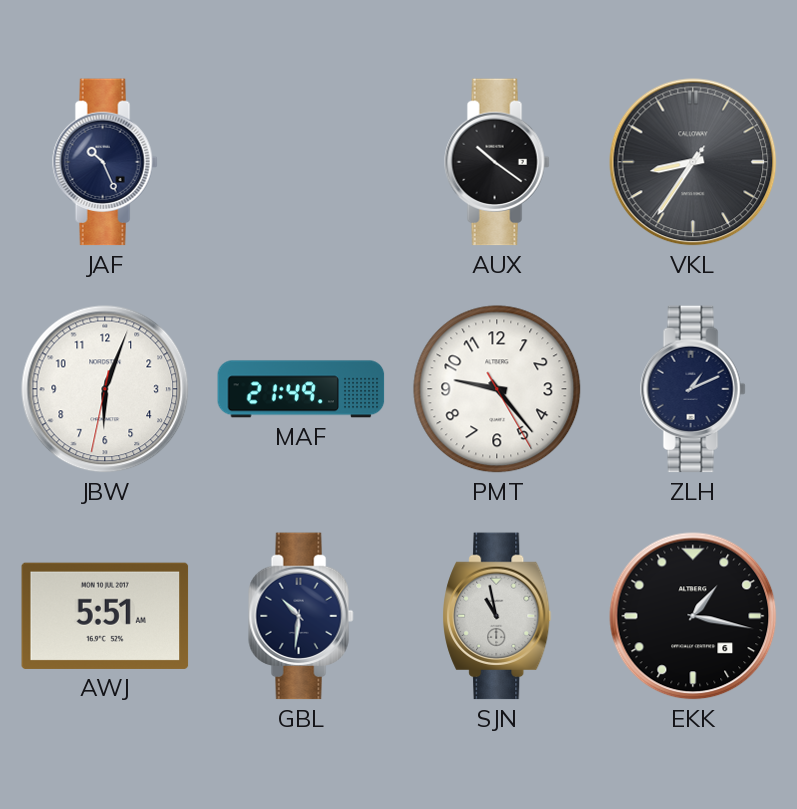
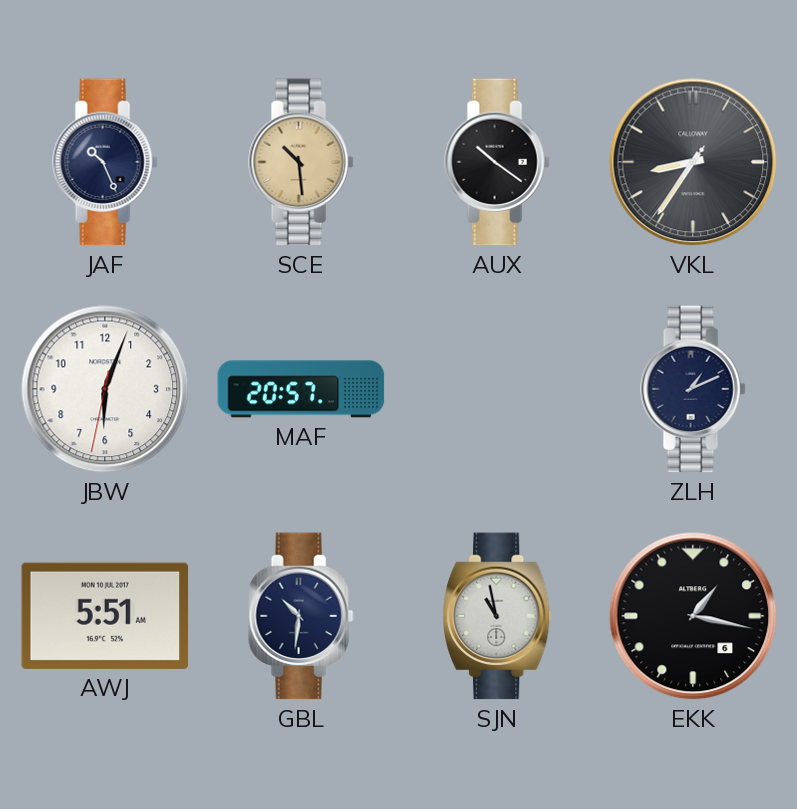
SCE: none -> 10:29 (301, 162)
MAF: 21:49 -> 20:57 (301, 389)
PMT: 9:23 -> none (497, 389)
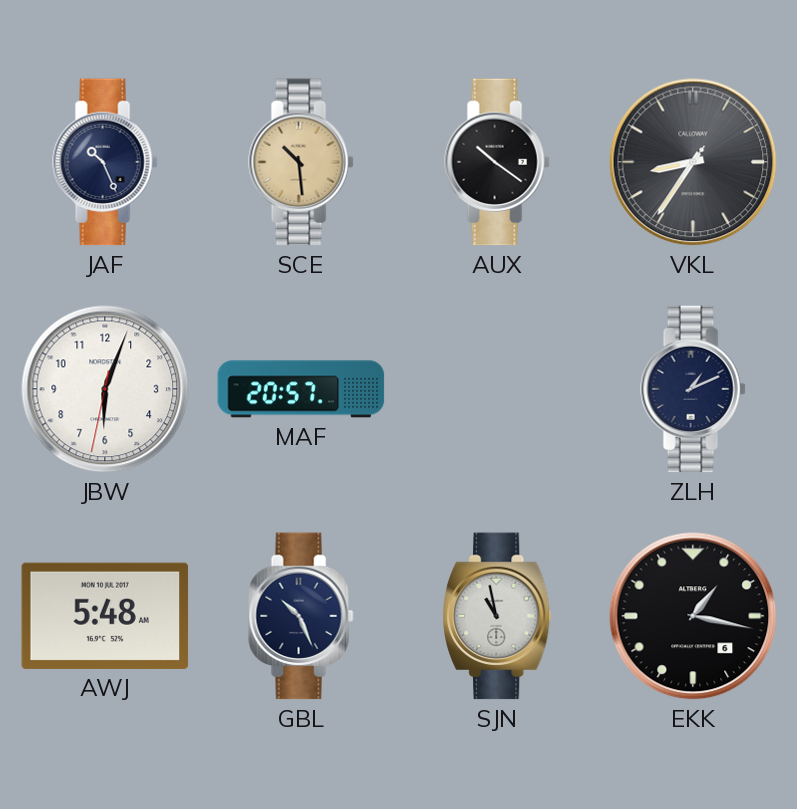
AWJ: 5:51 -> 5:48 (105, 616)
GBL: 10:31 -> 10:26 (301, 616)
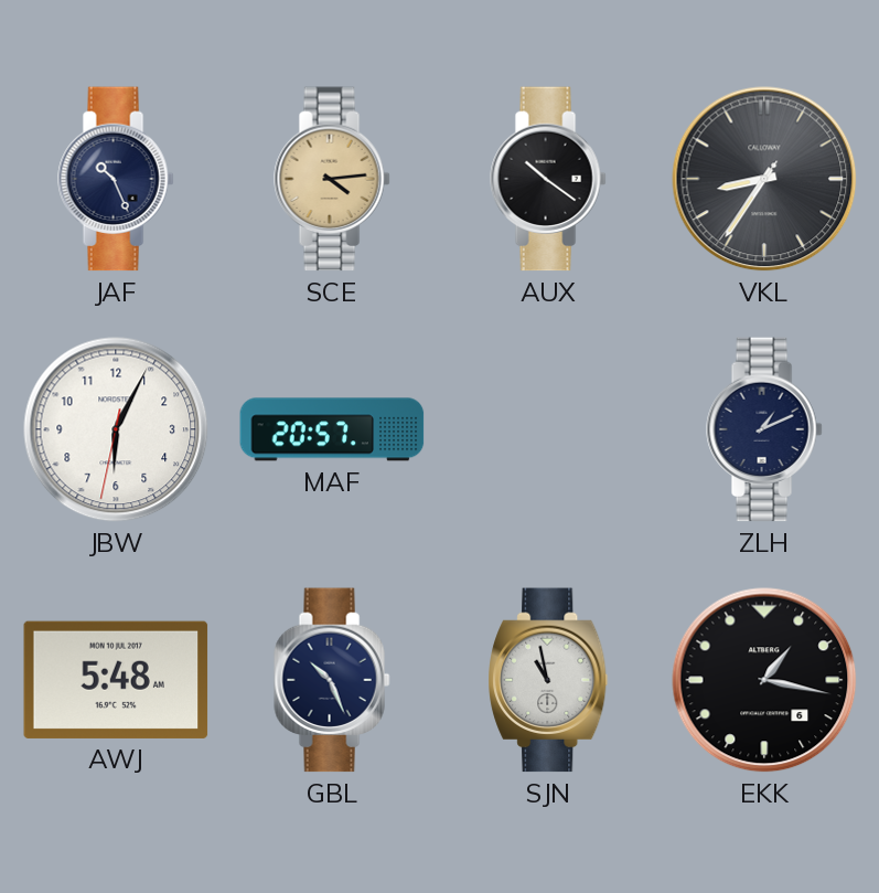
SCE: 10:29 -> 4:14 (332, 179)
JBW: 6:03 -> 6:04 (116, 429)
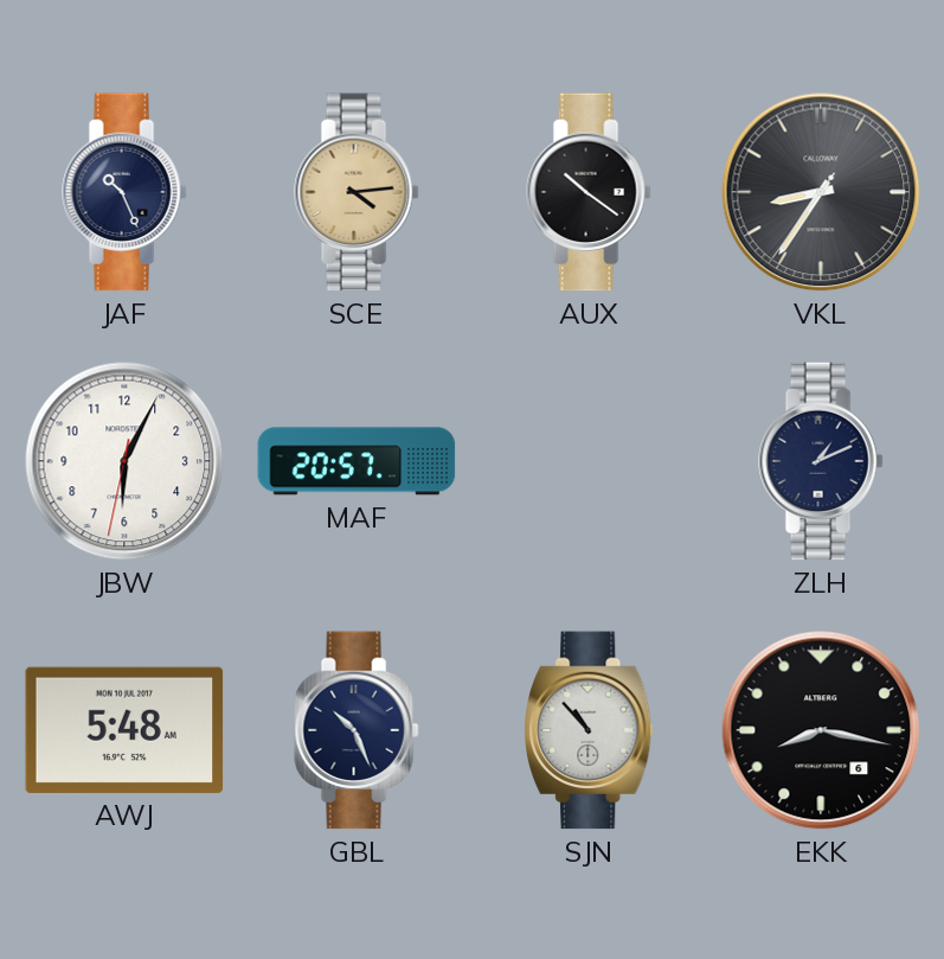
SJN: 10:58 -> 10:53 (589, 730)
EKK: 1:17 -> 8:17 (821, 730)
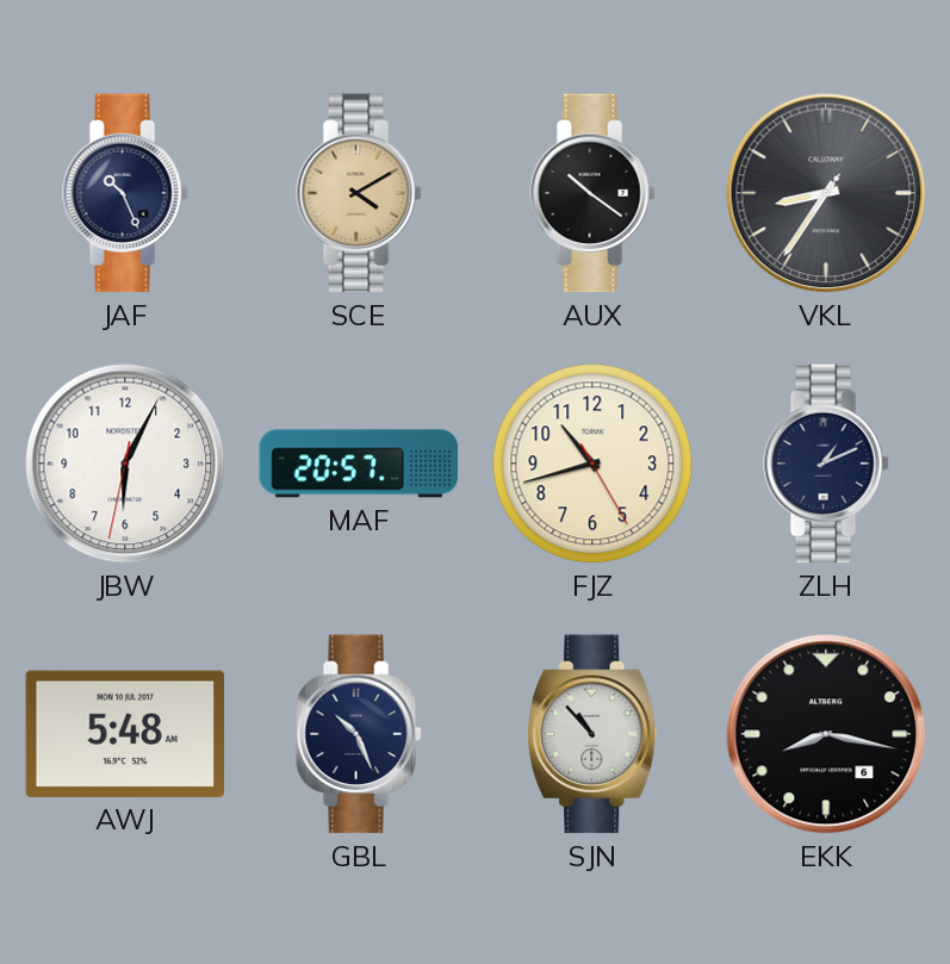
SCE: 4:14 -> 4:10 (359, 193)
FJZ: none -> 10:42 (592, 464)
